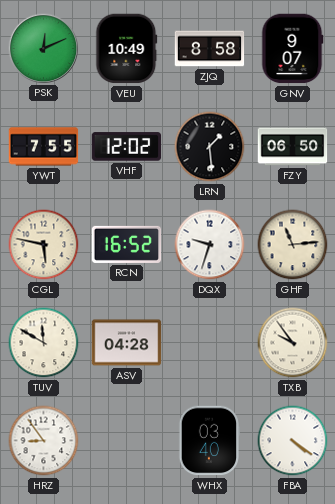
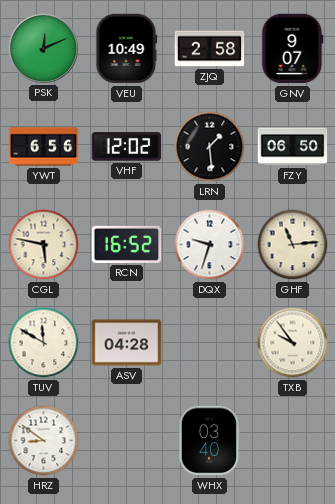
ZJQ: 8:58 -> 2:58 (210, 49)
YWT: 7:55 -> 6:56 (44, 147)
HRZ: 8:54 -> 8:51 (44, 441)
FBA: 4:21 -> none (293, 441)
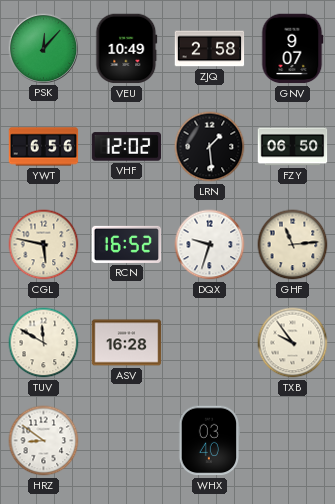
PSK: 12:11 -> 12:07 (43, 48)
ASV: 04:28 -> 16:28 (127, 343)
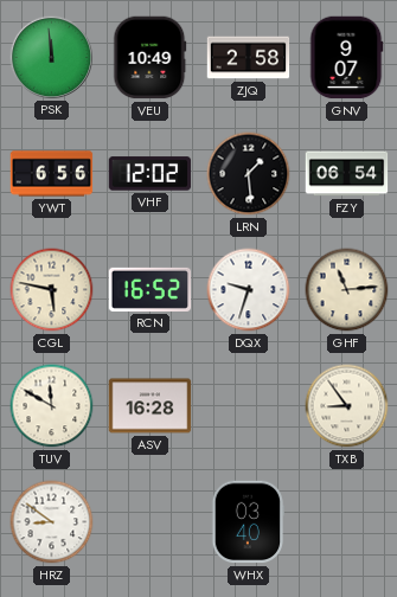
PSK: 12:07 -> 11:59 (51, 57)
FZY: 06:50 -> 06:54 (347, 174)
TXB: 9:54 -> 8:54 (347, 406)
